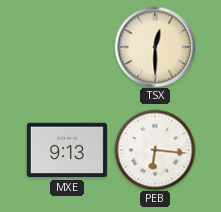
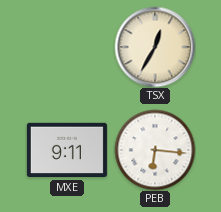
TSX: 12:30 -> 12:35 (155, 47)
MXE: 9:13 -> 9:11 (67, 150)
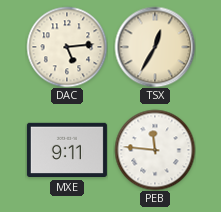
DAC: none -> 5:14 (67, 47)
PEB: 6:16 -> 11:46 (155, 150)
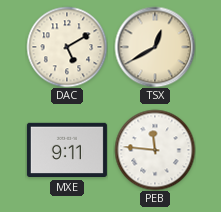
DAC: 5:14 -> 5:10 (67, 47)
TSX: 12:35 -> 12:40 (155, 47)
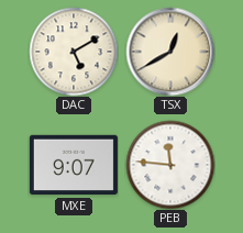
MXE: 9:11 -> 9:07 (74, 165)
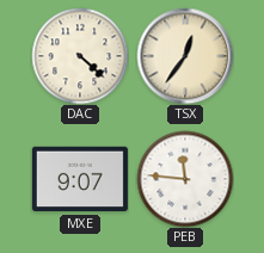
DAC: 5:10 -> 4:22 (80, 56)
TSX: 12:40 -> 12:36 (185, 56)
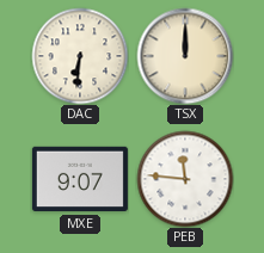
DAC: 4:22 -> 6:31 (80, 56)
TSX: 12:36 -> 12:00 (185, 56)
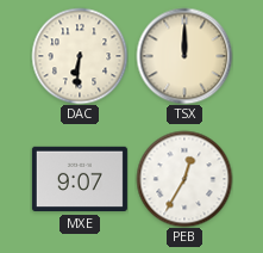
PEB: 11:46 -> 12:35 (184, 179)
